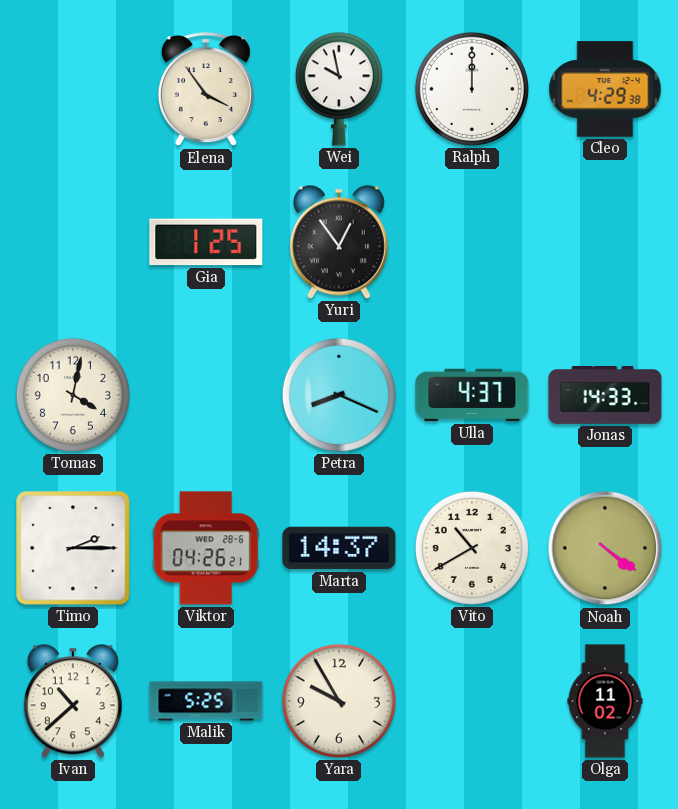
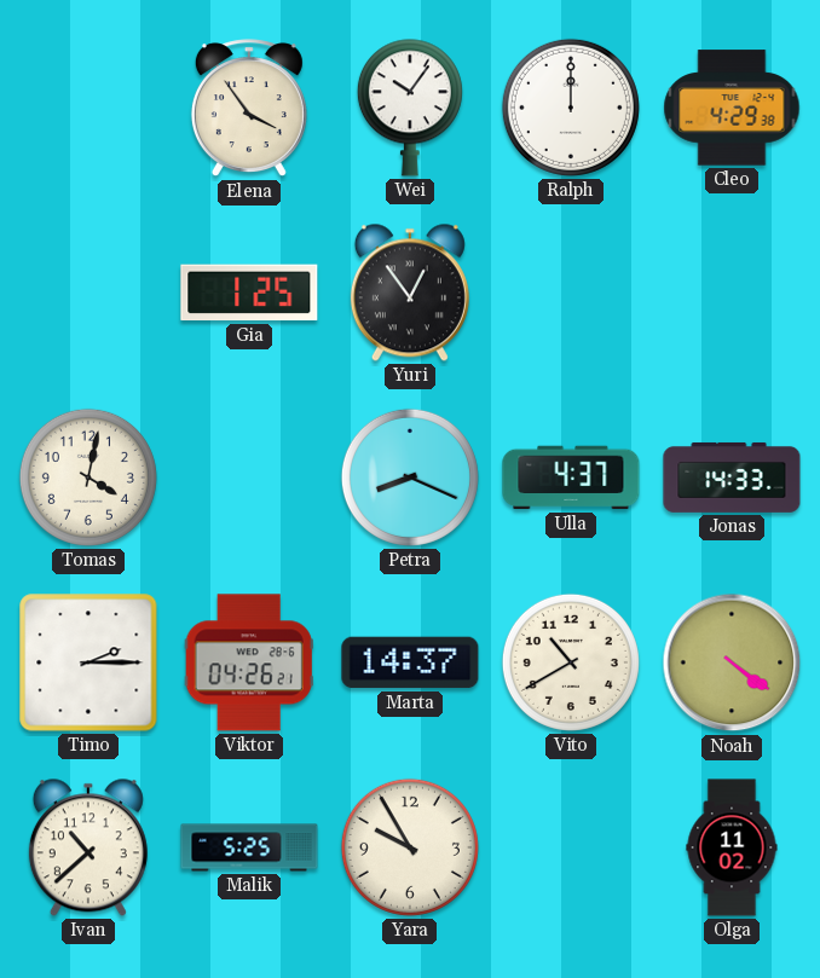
Wei: 9:58 -> 10:06 (410, 108)
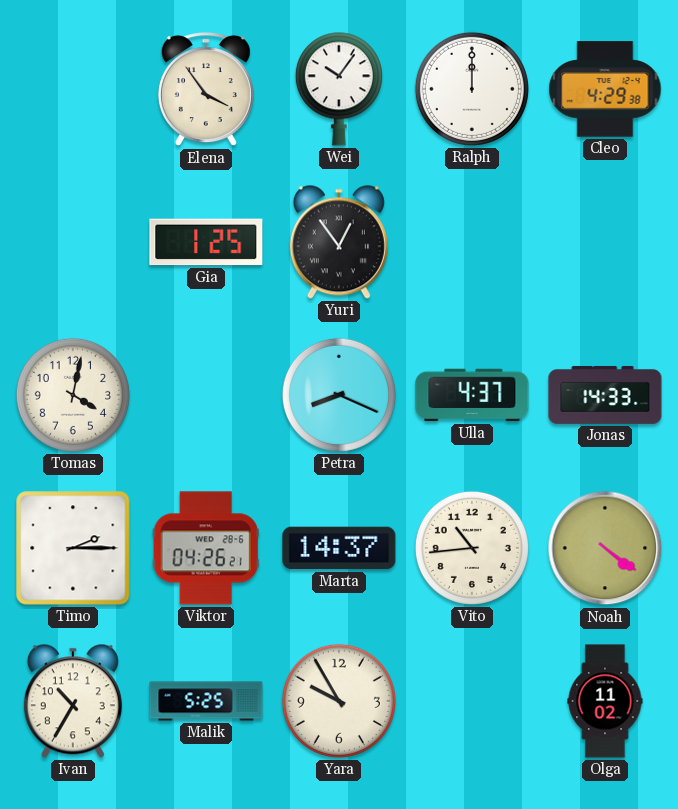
Vito: 10:40 -> 10:44 (472, 548)
Ivan: 10:38 -> 10:35 (73, 701)
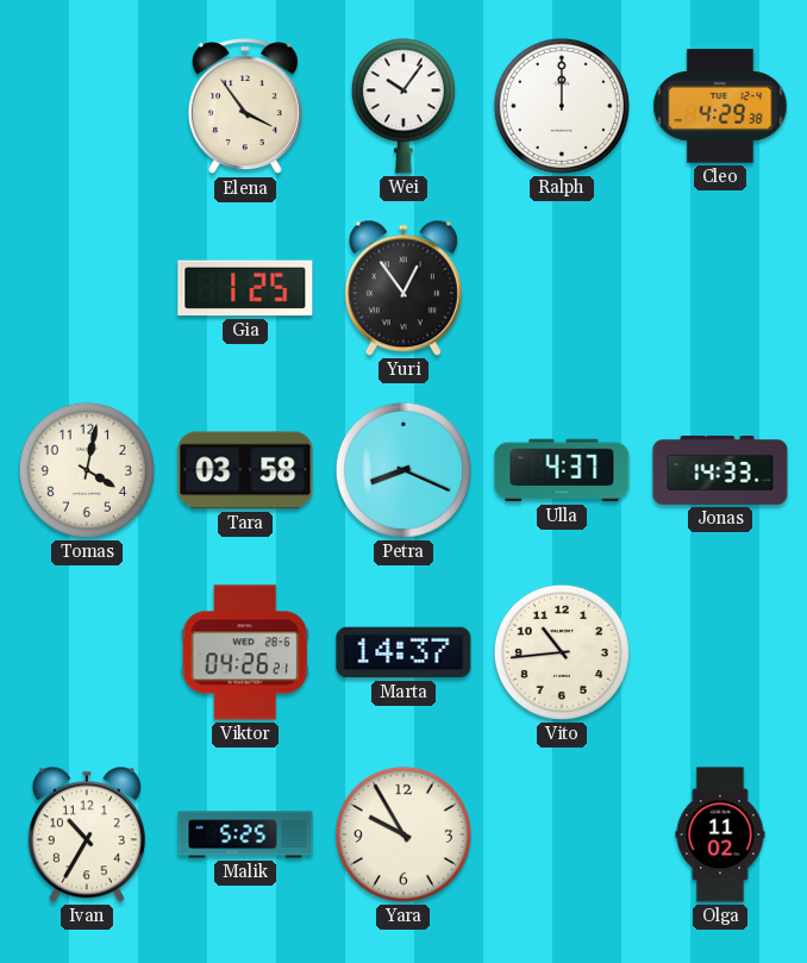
Tara: none -> 03:58 (245, 470)
Timo: 2:15 -> none (73, 548)
Noah: 4:21 -> none (605, 548)
